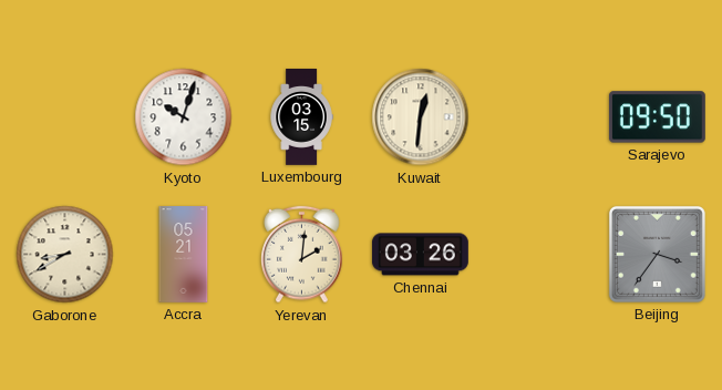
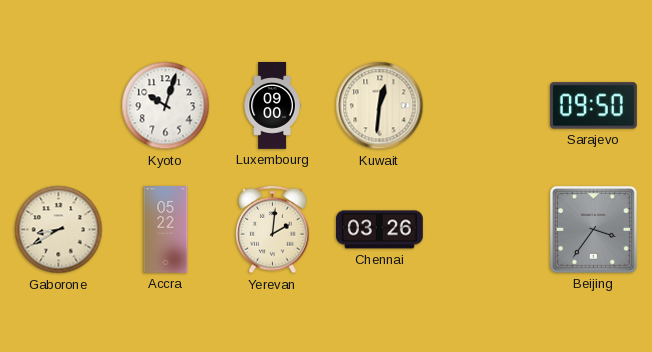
Luxembourg: 03:15 -> 09:00 (272, 106)
Accra: 05:21 -> 05:22 (166, 230)
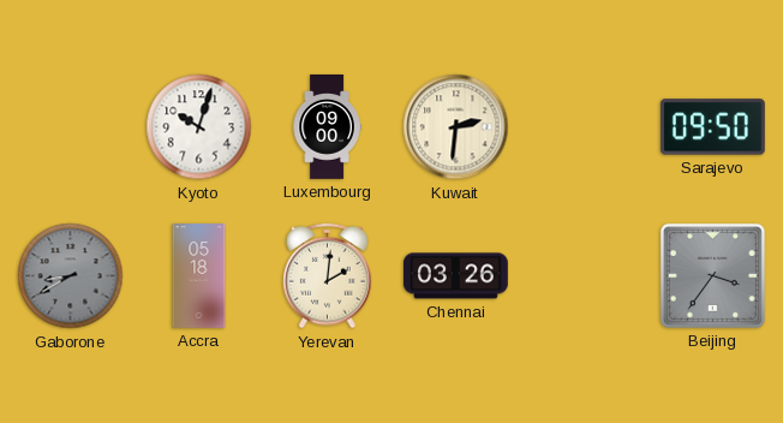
Kuwait: 12:31 -> 2:31 (456, 127)
Gaborone dial: cream -> grey (71, 276)
Accra: 05:22 -> 05:18 (199, 276)
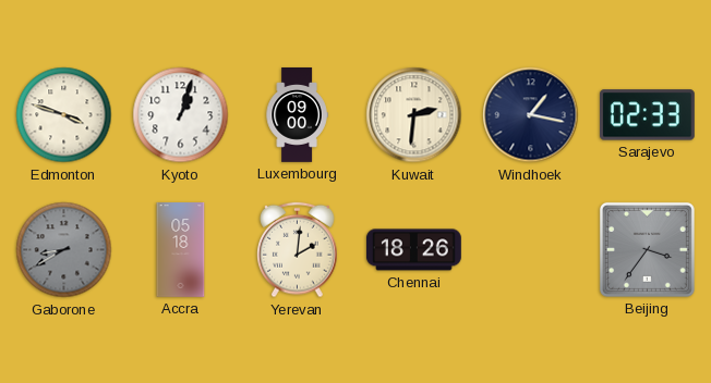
Edmonton: none -> 3:48 (64, 115)
Kyoto: 10:03 -> 1:03 (181, 115)
Windhoek: none -> 1:17 (531, 115)
Sarajevo: 09:50 -> 02:33 (647, 115)
Chennai: 03:26 -> 18:26 (413, 250)
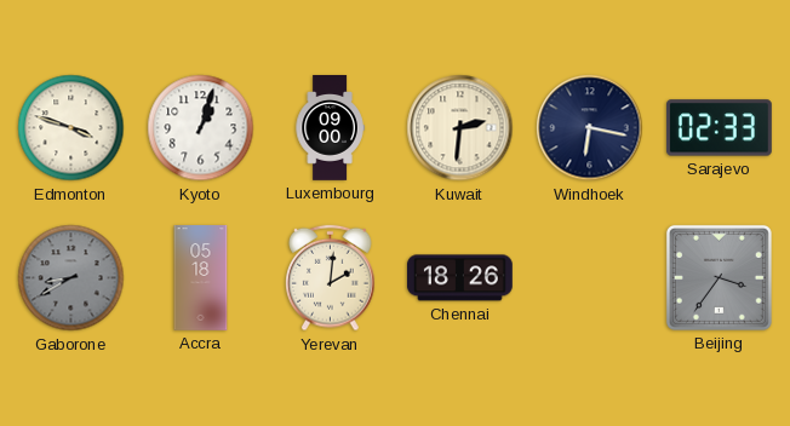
Windhoek: 1:17 -> 6:17 (590, 128)
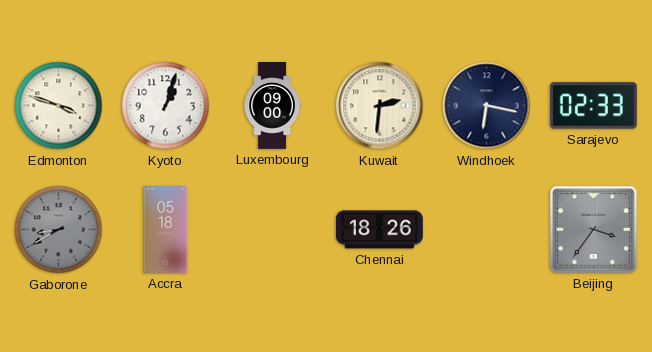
Yerevan: 2:01 -> none (331, 278)
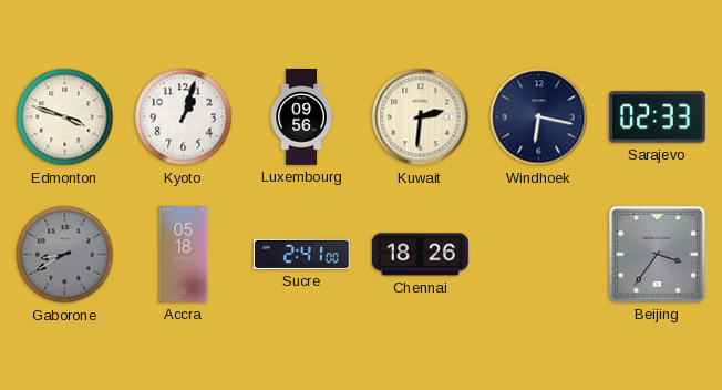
Luxembourg: 09:00 -> 09:56 (301, 117)
Sucre: none -> 2:41 (301, 254)
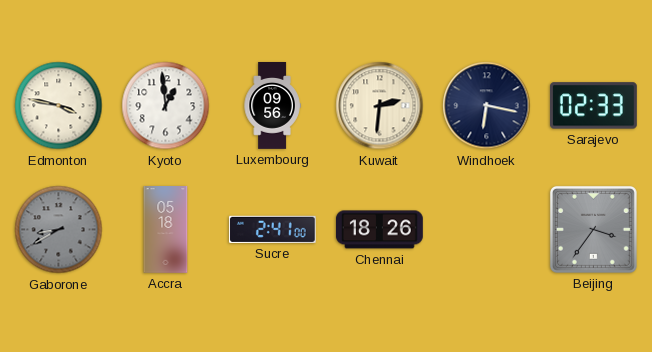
Edmonton: 3:48 -> 3:47 (59, 106)
Kyoto: 1:03 -> 12:59 (166, 106)
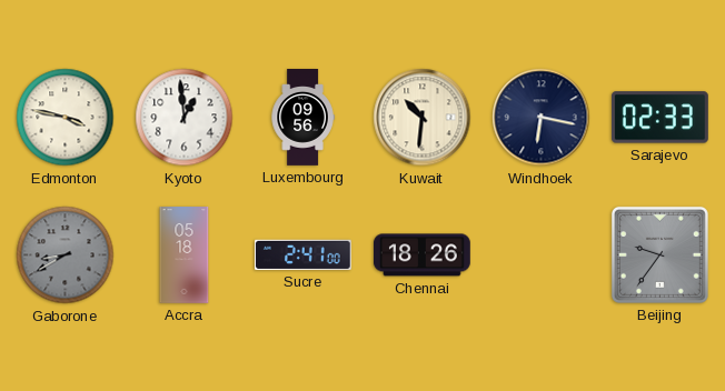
Kuwait: 2:31 -> 10:31 (423, 118)
Beijing: 3:36 -> 9:36 (659, 254)
